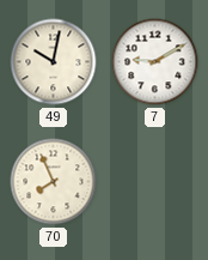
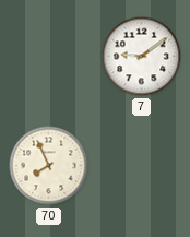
49: 10:02 -> none (54, 62)
7: 9:10 -> 9:09 (142, 57)
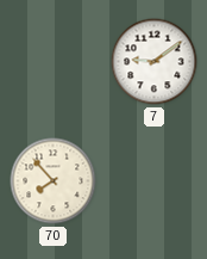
70: 7:56 -> 7:53 (54, 181)
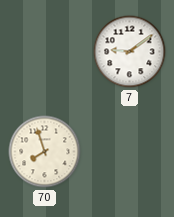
70: 7:53 -> 7:57 (45, 152)
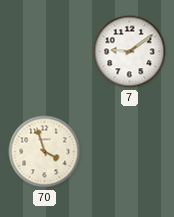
70: 7:57 -> 3:57 (45, 152)
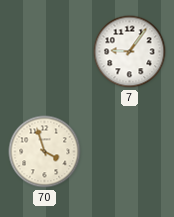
7: 9:09 -> 9:06 (130, 52)
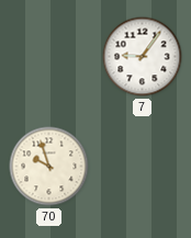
70: 3:57 -> 9:57 (49, 167)
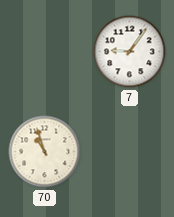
70: 9:57 -> 10:57 (45, 152)
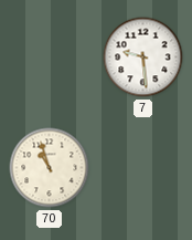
7: 9:06 -> 9:29 (143, 58)
